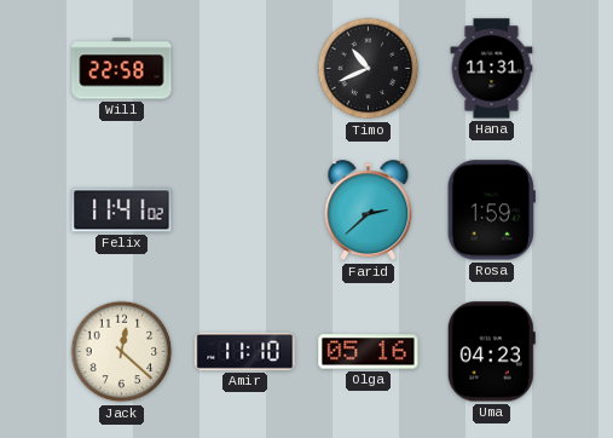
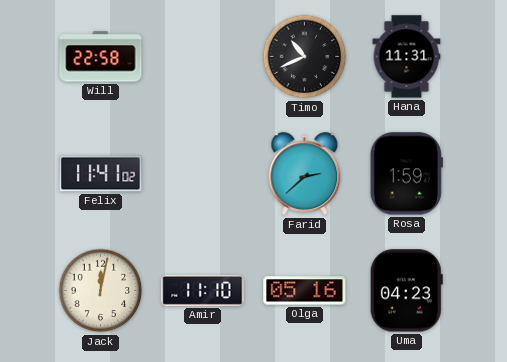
Jack: 12:22 -> 12:02 (101, 291)
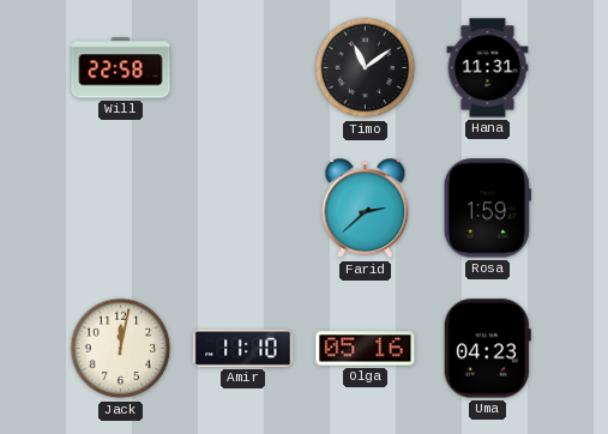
Timo: 10:41 -> 11:09 (366, 68)
Felix: 11:41 -> none (101, 174)
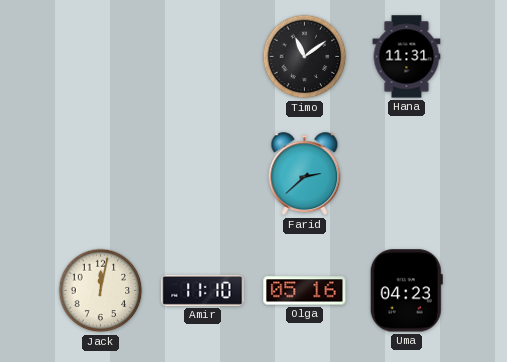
Will: 22:58 -> none (121, 68)
Rosa: 1:59 -> none (487, 209)
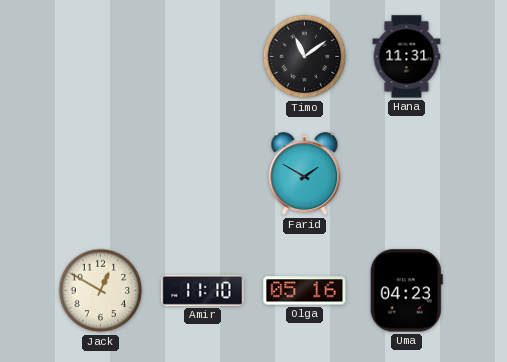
Farid: 2:38 -> 1:50 (305, 174)
Jack: 12:02 -> 12:50 (101, 291)
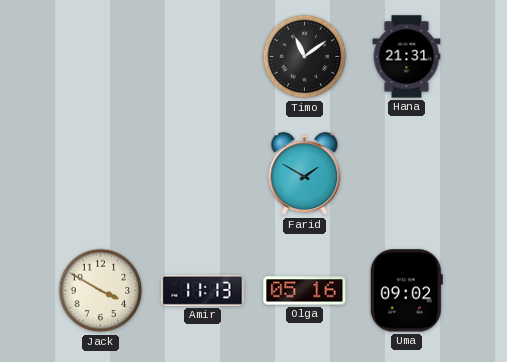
Hana: 11:31 -> 21:31 (407, 57)
Jack: 12:50 -> 3:50 (101, 291)
Amir: 11:10 -> 11:13 (203, 290)
Uma: 04:23 -> 09:02 (406, 291)
